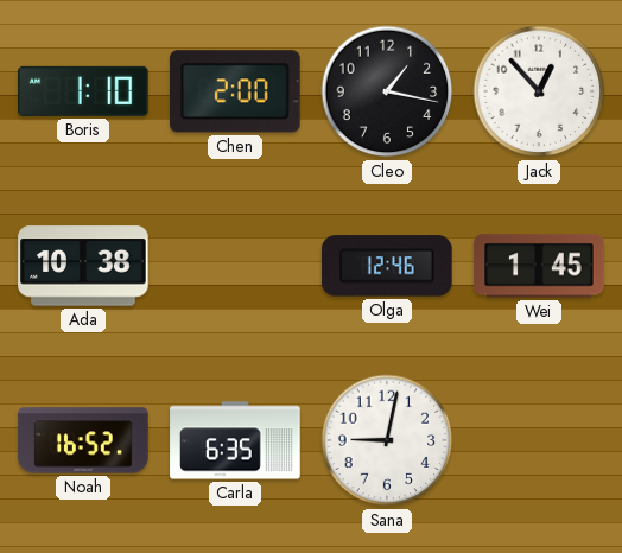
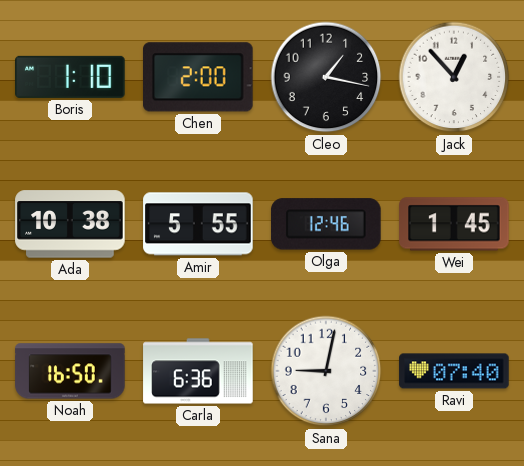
Amir: none -> 5:55 (198, 224)
Noah: 16:52 -> 16:50 (70, 371)
Carla: 6:35 -> 6:36 (198, 371)
Ravi: none -> 07:40 (454, 371)
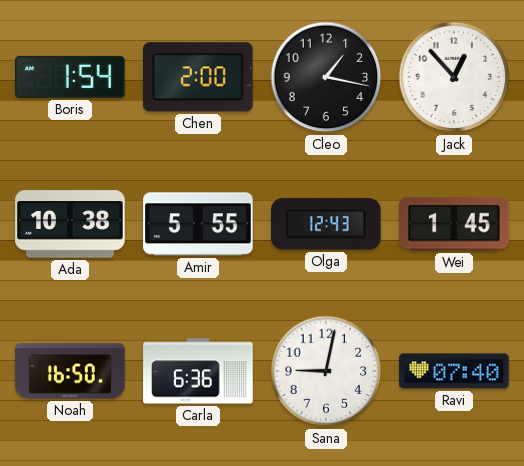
Boris: 1:10 -> 1:54 (70, 77)
Olga: 12:46 -> 12:43 (327, 224)
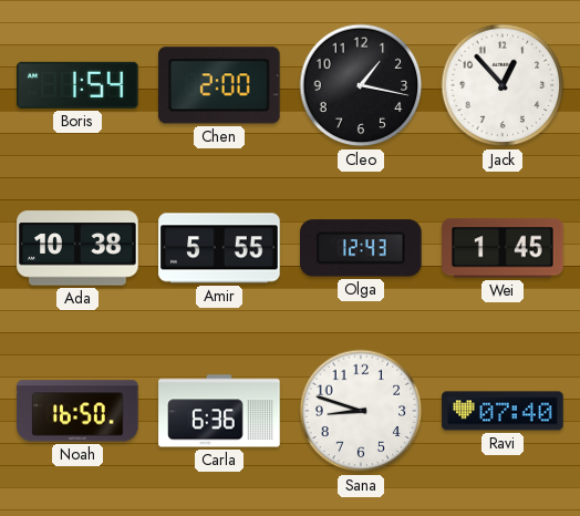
Sana: 9:02 -> 8:48 (361, 411)
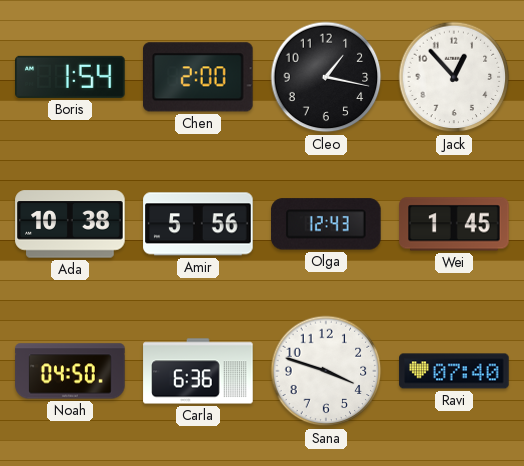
Amir: 5:55 -> 5:56 (198, 224)
Noah: 16:50 -> 04:50 (70, 371)
Sana: 8:48 -> 3:48 (326, 371)
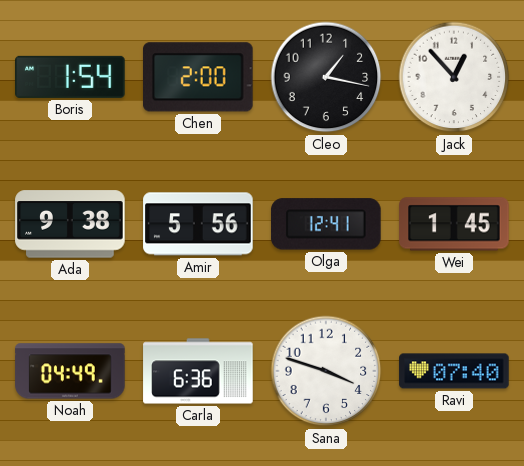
Ada: 10:38 -> 9:38 (70, 224)
Olga: 12:43 -> 12:41 (327, 224)
Noah: 04:50 -> 04:49 (70, 371)
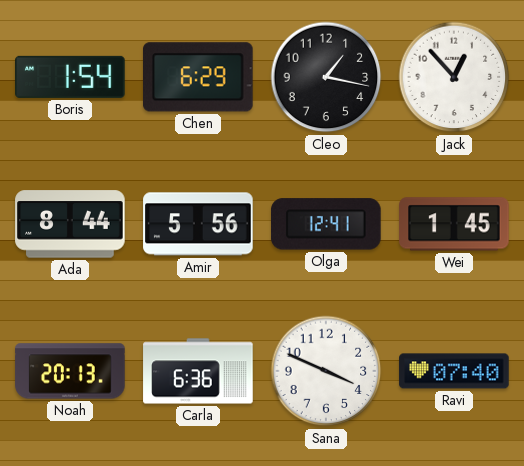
Chen: 2:00 -> 6:29 (199, 77)
Ada: 9:38 -> 8:44 (70, 224)
Noah: 04:49 -> 20:13 (70, 371)
Sana: 3:48 -> 3:49 (326, 371)
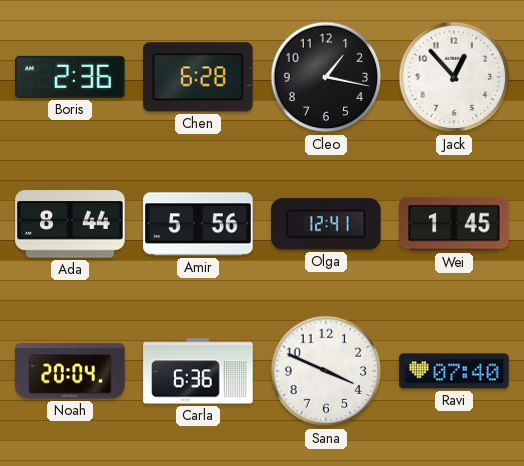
Boris: 1:54 -> 2:36 (70, 77)
Chen: 6:29 -> 6:28 (199, 77)
Noah: 20:13 -> 20:04 (70, 371)
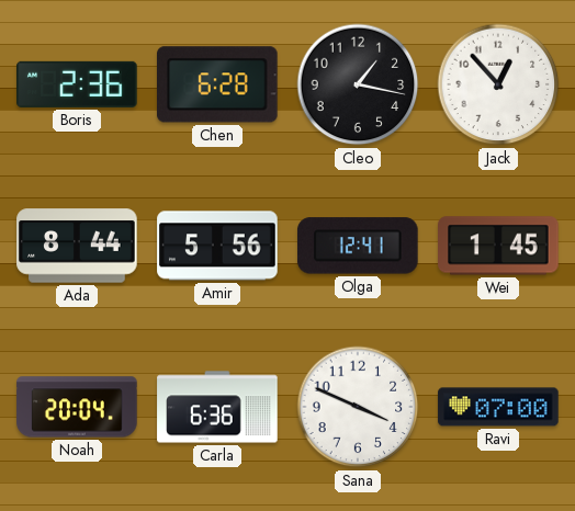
Ravi: 07:40 -> 07:00 (498, 407)
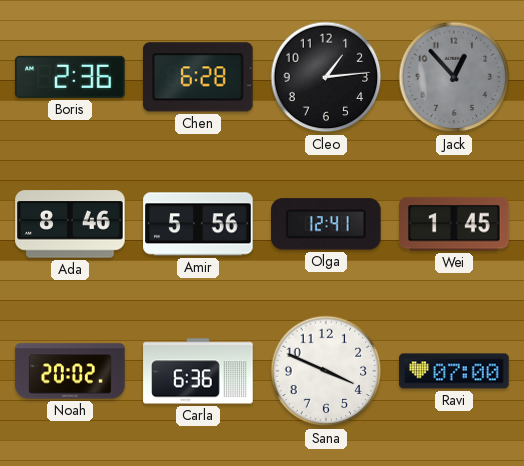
Cleo: 1:17 -> 1:14 (326, 77)
Jack dial: white -> grey (454, 77)
Ada: 8:44 -> 8:46 (70, 224)
Noah: 20:04 -> 20:02 (70, 371)
